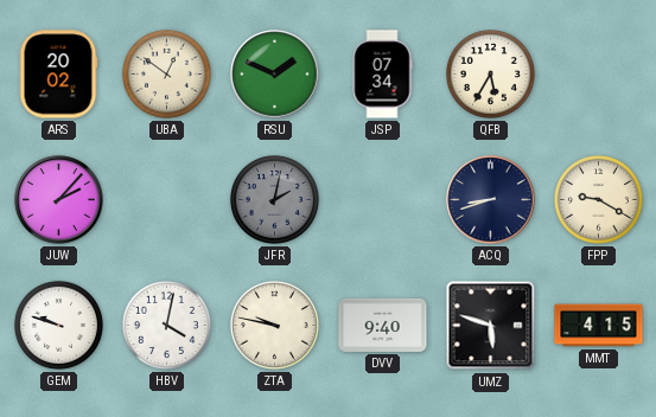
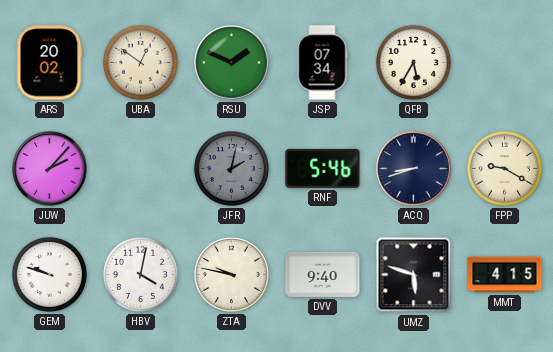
RNF: none -> 5:46 (323, 168)
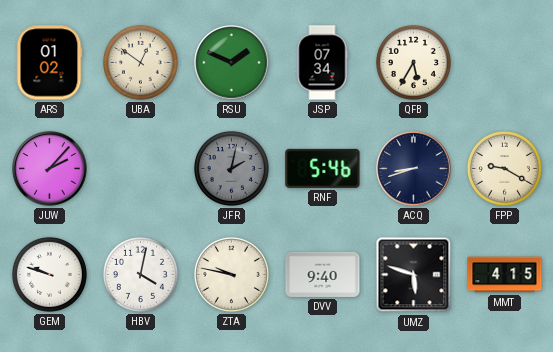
ARS: 20:02 -> 01:02 (49, 63)
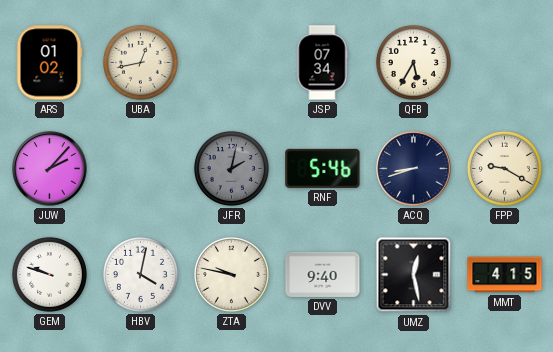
UBA: 12:51 -> 12:43 (140, 62)
RSU: 1:49 -> none (232, 63)
UMZ: 5:48 -> 12:28 (414, 275)
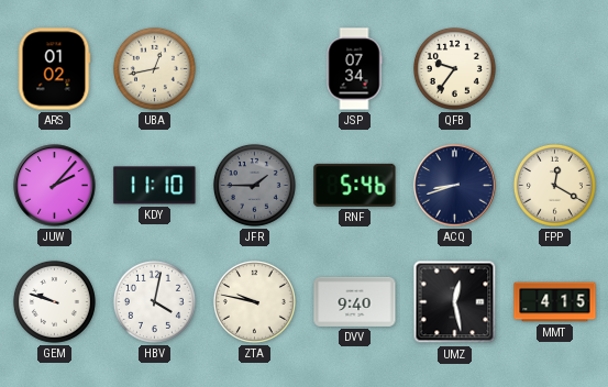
QFB: 5:35 -> 9:36 (454, 68)
KDY: none -> 11:10 (155, 186)
JFR: 2:02 -> 1:45 (254, 185)
FPP: 9:20 -> 12:20 (554, 185)
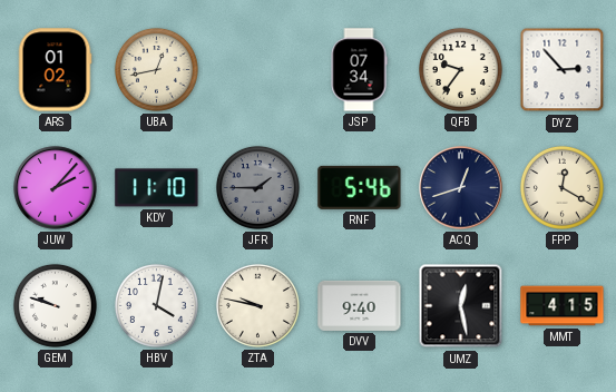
DYZ: none -> 2:53 (563, 70)
ACQ: 8:42 -> 12:42 (461, 188)
